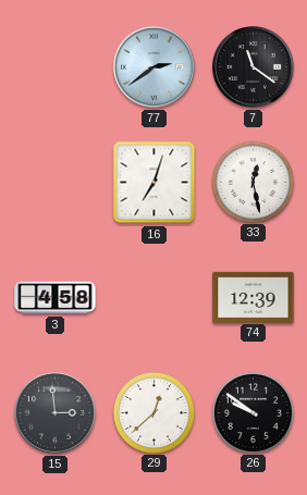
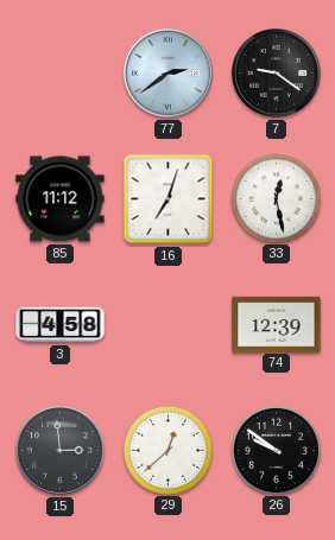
7: 11:21 -> 9:21 (277, 74)
85: none -> 11:12 (61, 199)
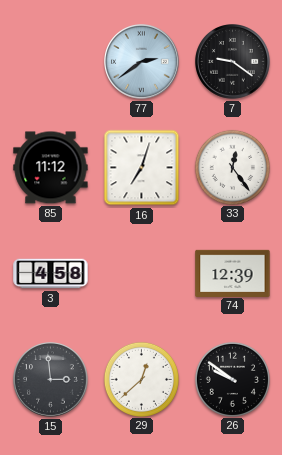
33: 12:28 -> 12:24 (232, 167)
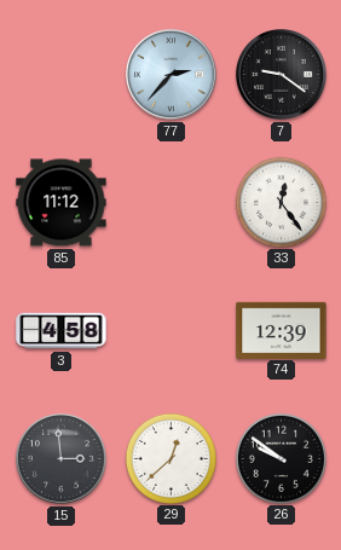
77: 2:39 -> 2:37 (172, 75)
16: 7:03 -> none (142, 168)
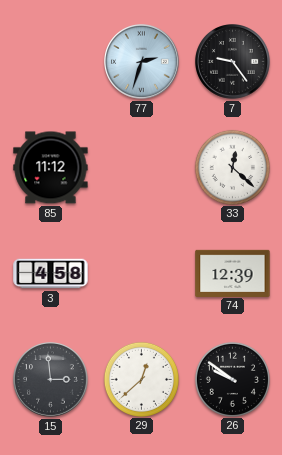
77: 2:37 -> 2:33 (142, 62)
7: 9:21 -> 9:24 (233, 62)
33: 12:24 -> 12:22 (232, 167)
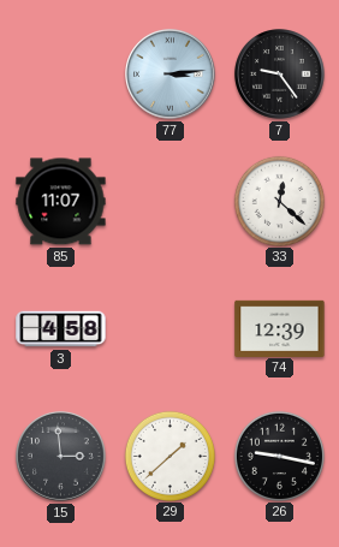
77: 2:33 -> 3:14 (171, 75)
85: 11:12 -> 11:07 (61, 202)
29: 12:38 -> 1:38 (169, 456)
26: 9:51 -> 9:17 (279, 456)
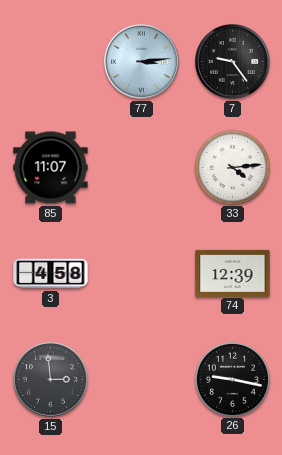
33: 12:22 -> 4:14 (232, 167)
29: 1:38 -> none (169, 456)
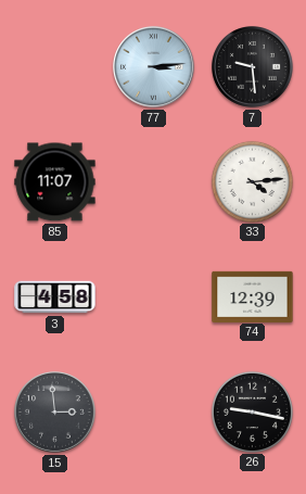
7: 9:24 -> 9:29 (253, 67)
